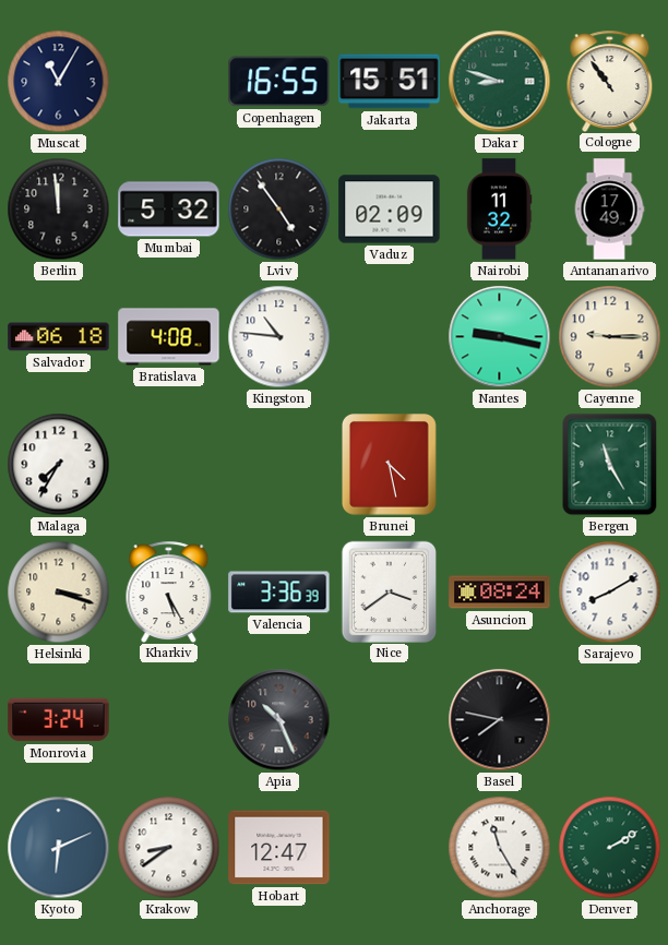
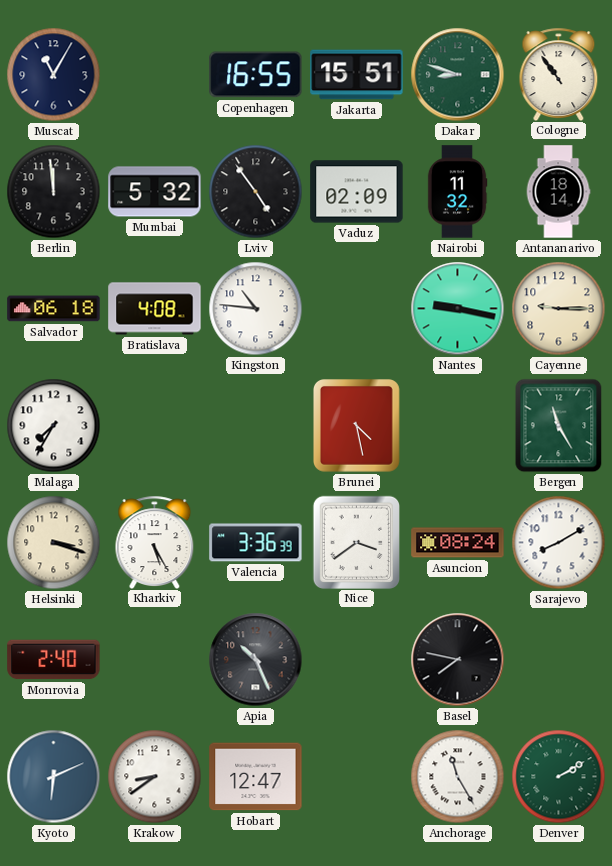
Antananarivo: 17:49 -> 18:14 (558, 192)
Monrovia: 3:24 -> 2:40 (54, 660)
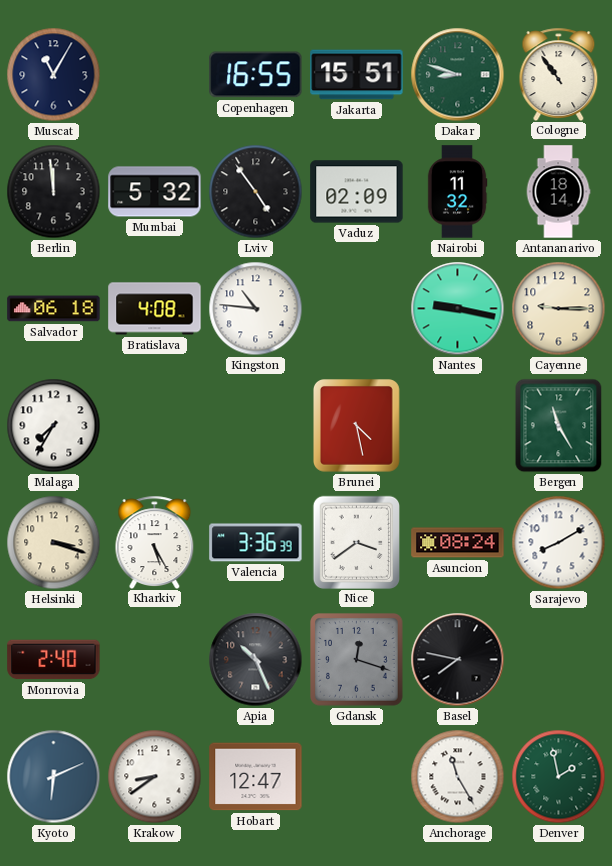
Gdansk: none -> 12:18 (357, 660)
Denver: 2:10 -> 1:58 (559, 777)
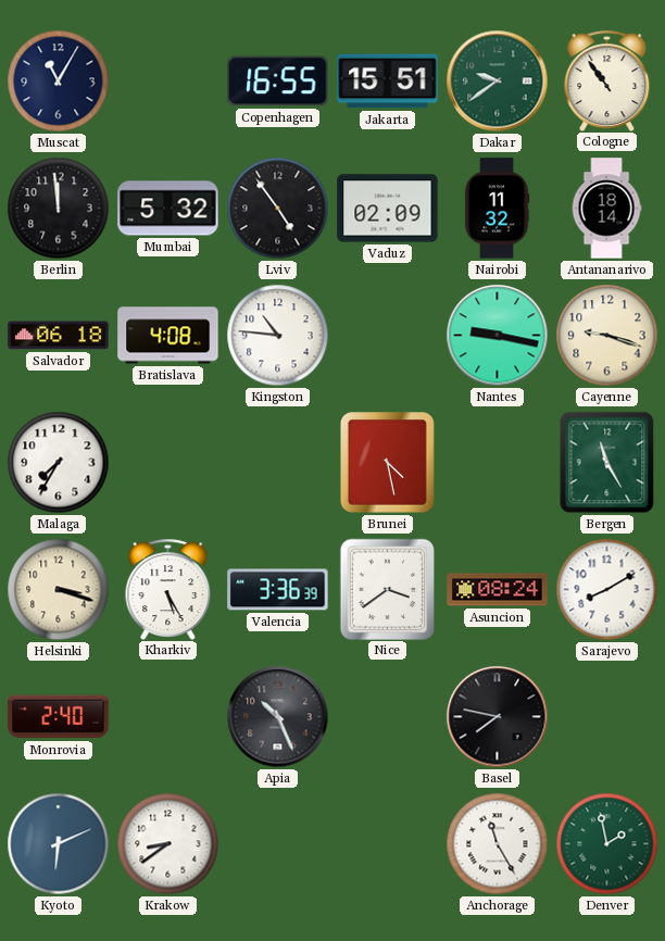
Dakar: 8:48 -> 9:39 (498, 81)
Cayenne: 9:15 -> 9:18 (607, 336)
Gdansk: 12:18 -> none (357, 660)
Hobart: 12:47 -> none (256, 777)
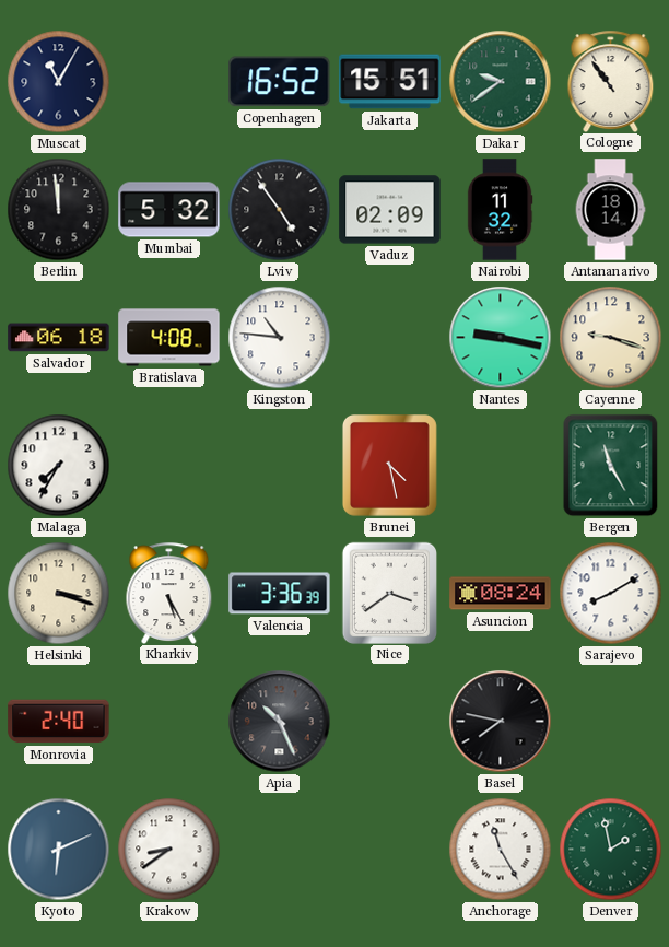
Copenhagen: 16:55 -> 16:52 (280, 82)
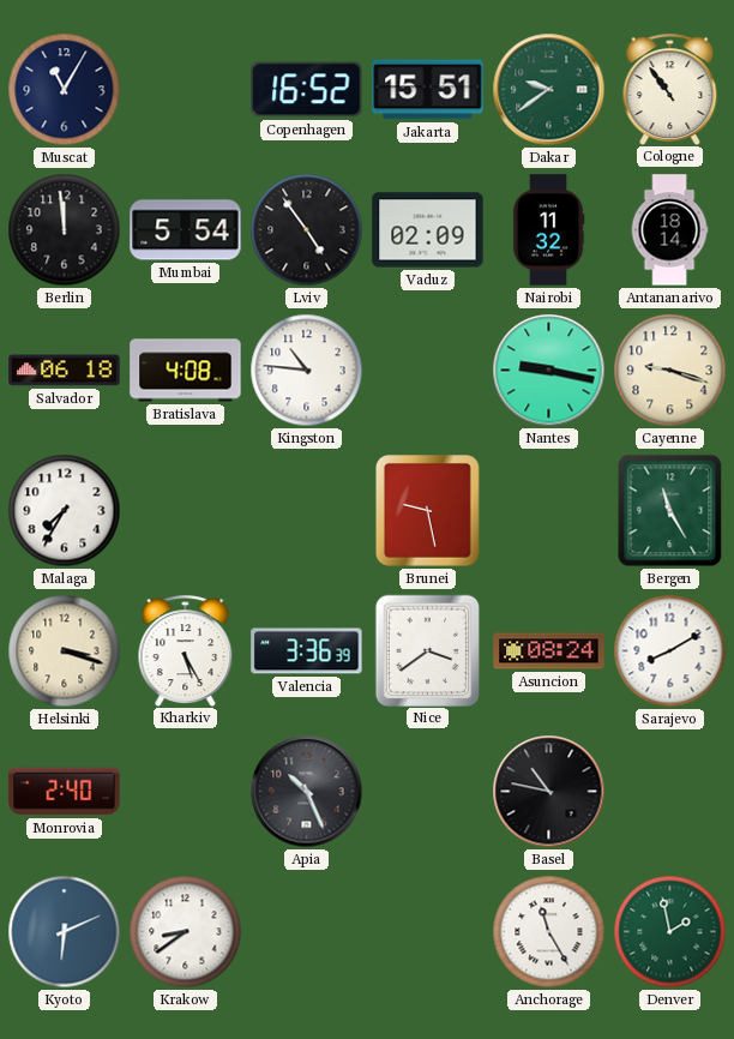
Mumbai: 5:32 -> 5:54 (186, 230)
Brunei: 4:28 -> 9:28 (428, 511)
Basel: 7:47 -> 10:47 (549, 792)
